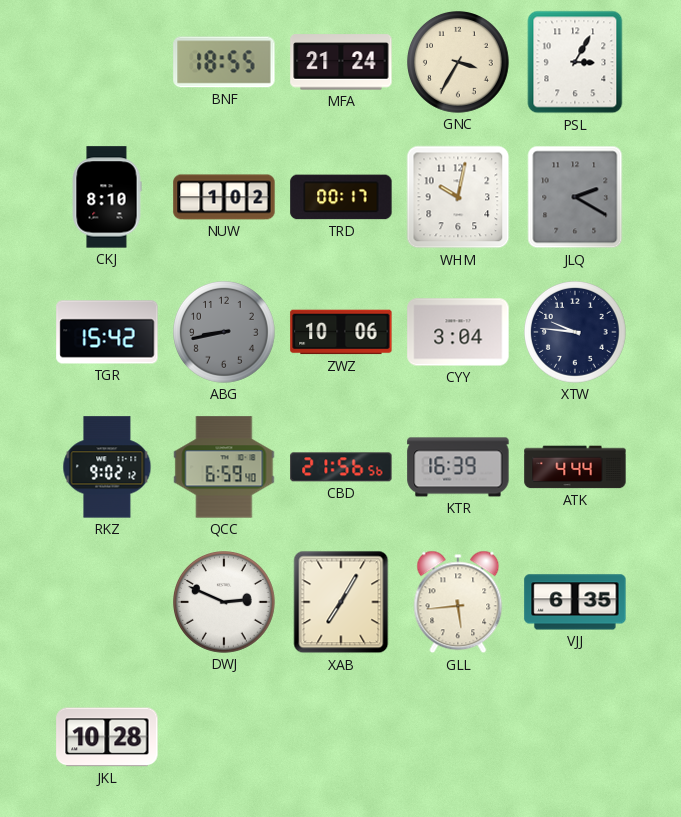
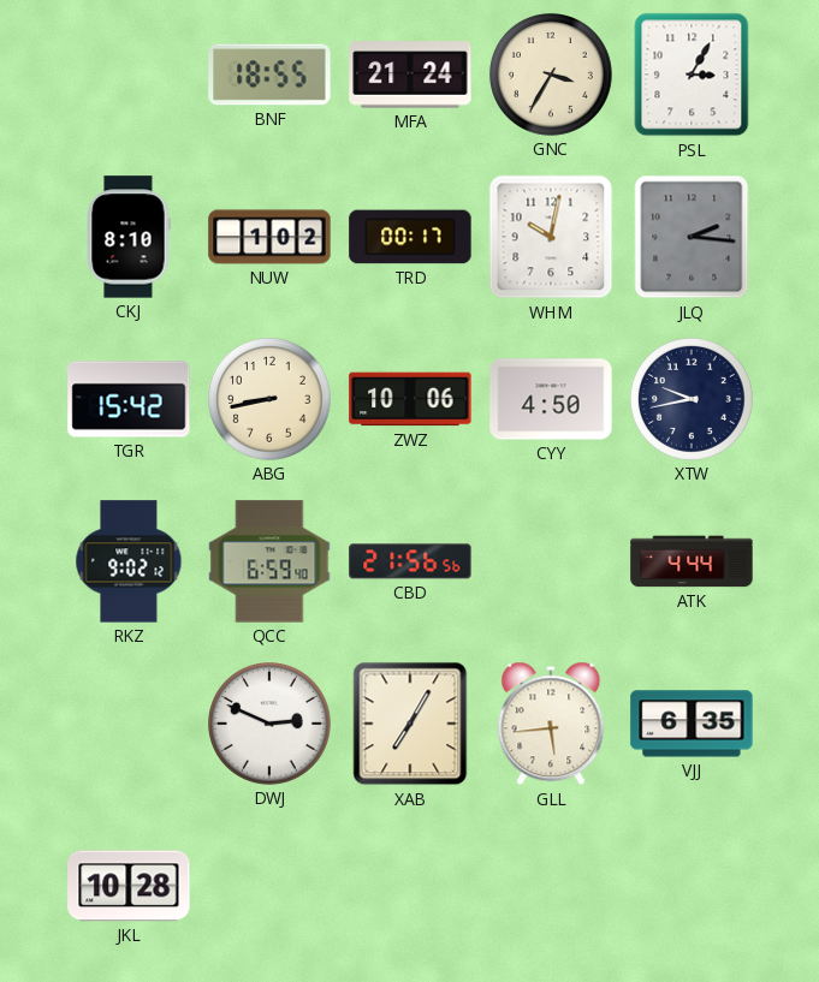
JLQ: 2:20 -> 2:16 (692, 237)
ABG dial: grey -> cream (271, 400)
CYY: 3:04 -> 4:50 (551, 399)
XTW: 9:46 -> 9:43 (693, 400)
KTR: 16:39 -> none (458, 467)
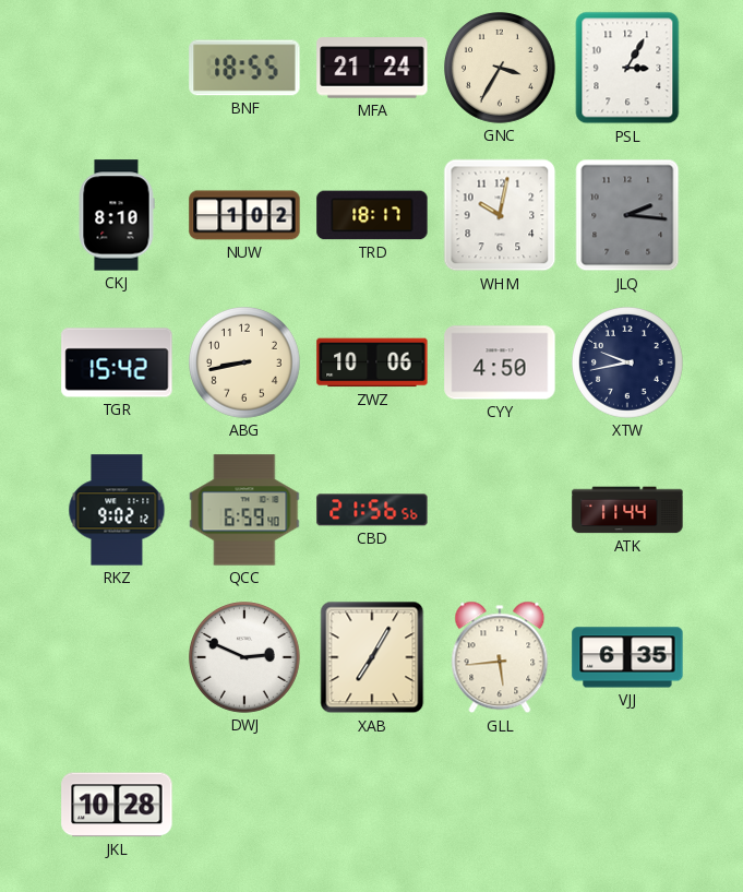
TRD: 00:17 -> 18:17 (372, 215)
ATK: 4:44 -> 11:44 (627, 510)
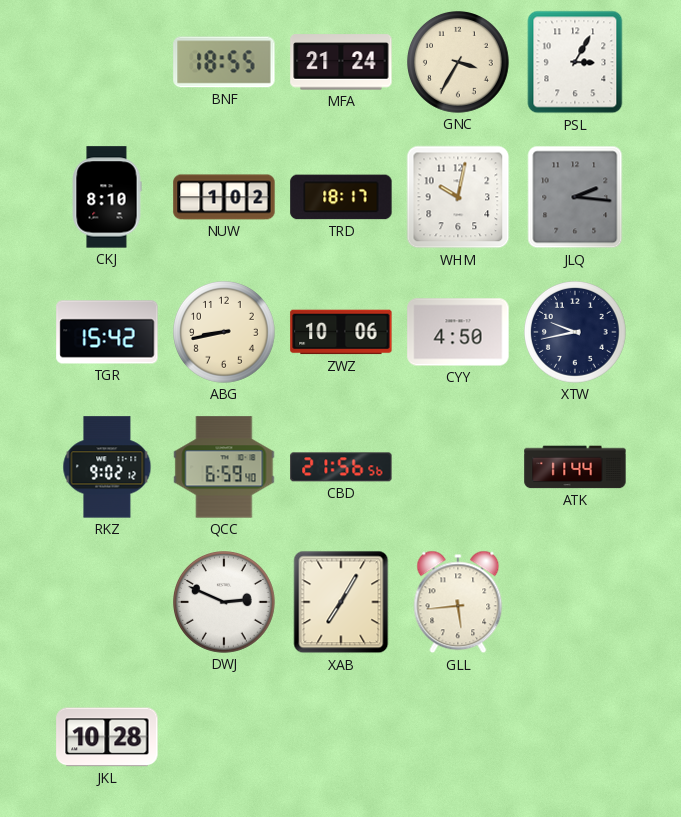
VJJ: 6:35 -> none (627, 657)
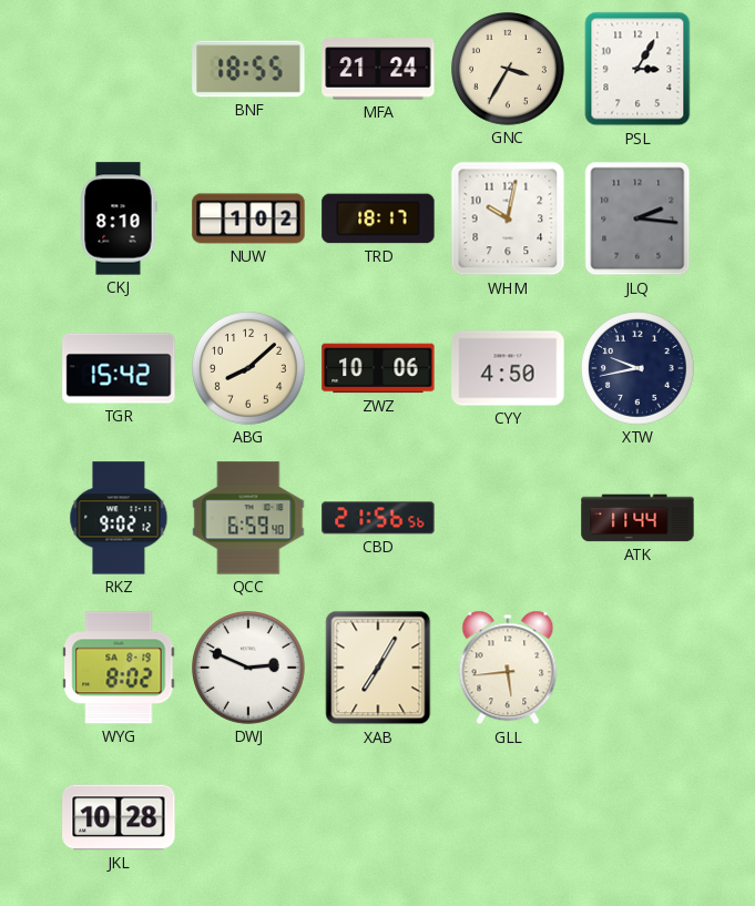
ABG: 8:43 -> 8:08 (249, 369)
WYG: none -> 8:02 (119, 668)
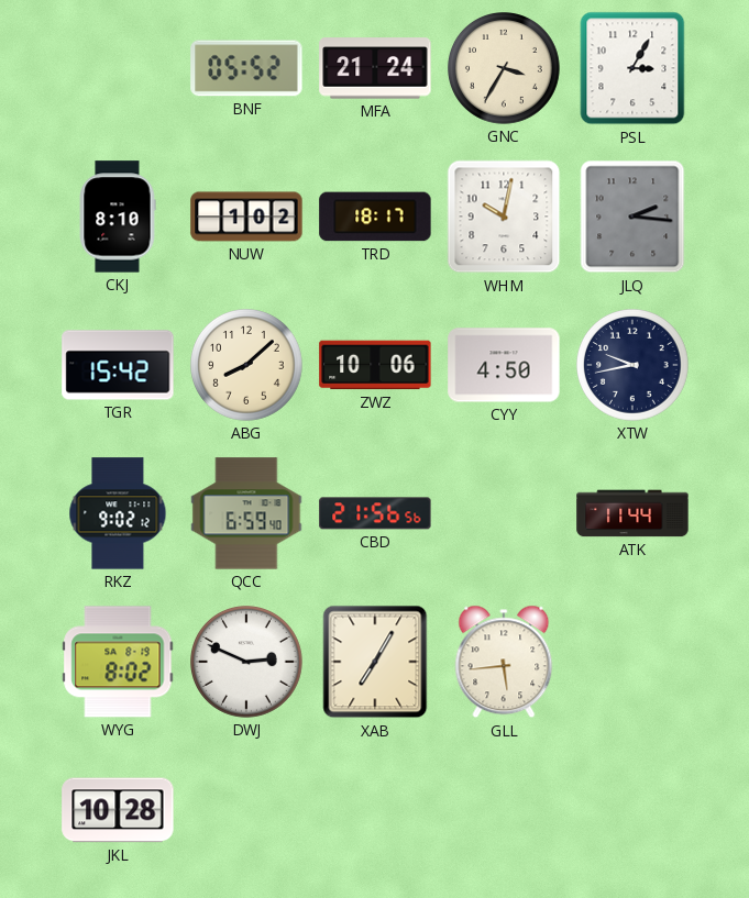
BNF: 18:55 -> 05:52 (246, 68)
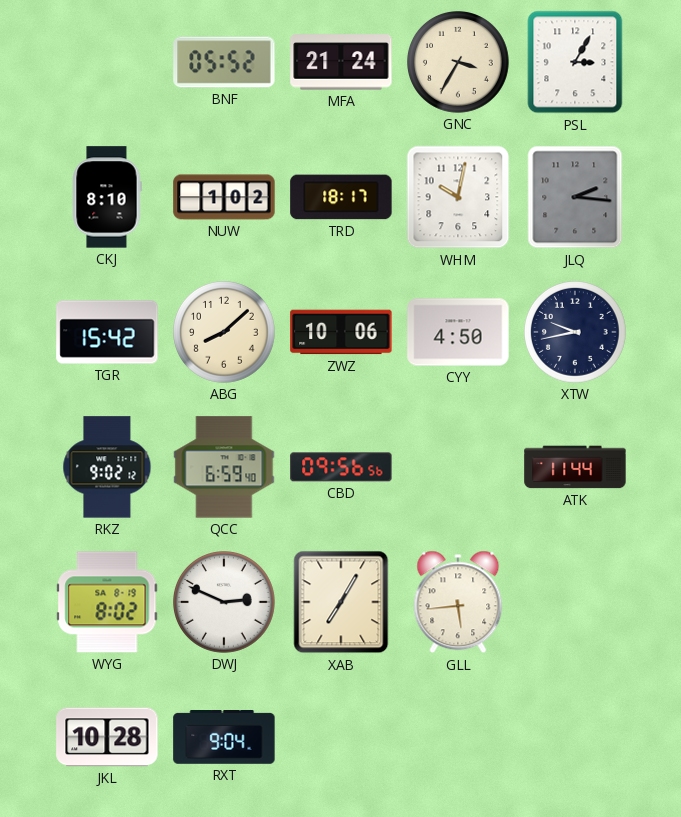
CBD: 21:56 -> 09:56 (341, 467)
RXT: none -> 9:04 (224, 738)
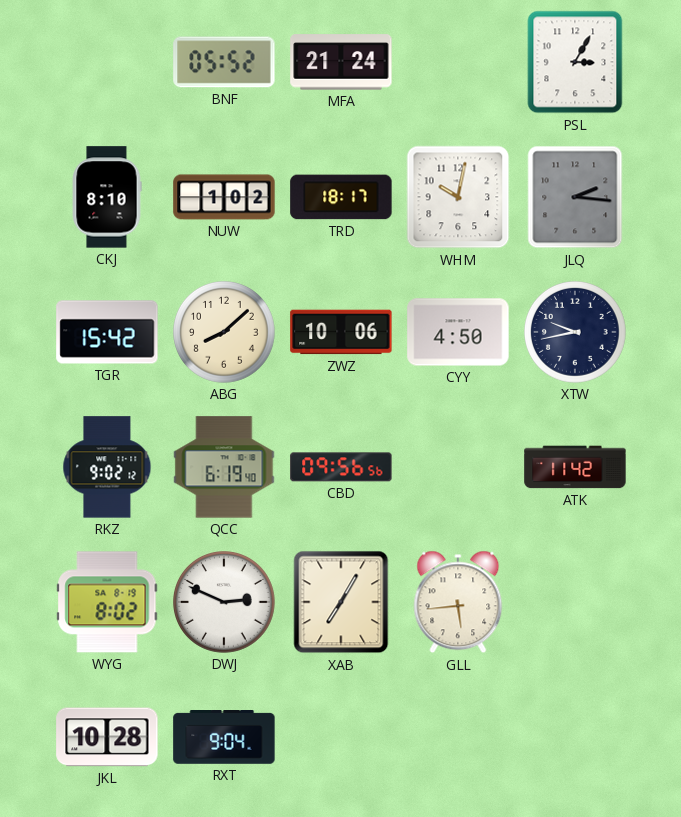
GNC: 3:35 -> none (459, 63)
QCC: 6:59 -> 6:19 (224, 467)
ATK: 11:44 -> 11:42 (575, 467)
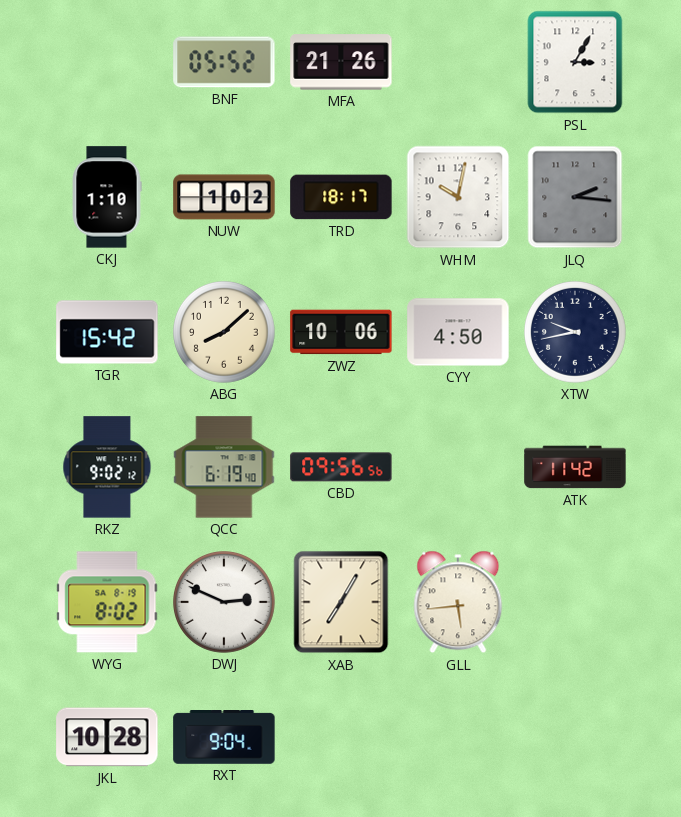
MFA: 21:24 -> 21:26 (341, 62)
CKJ: 8:10 -> 1:10 (107, 197)
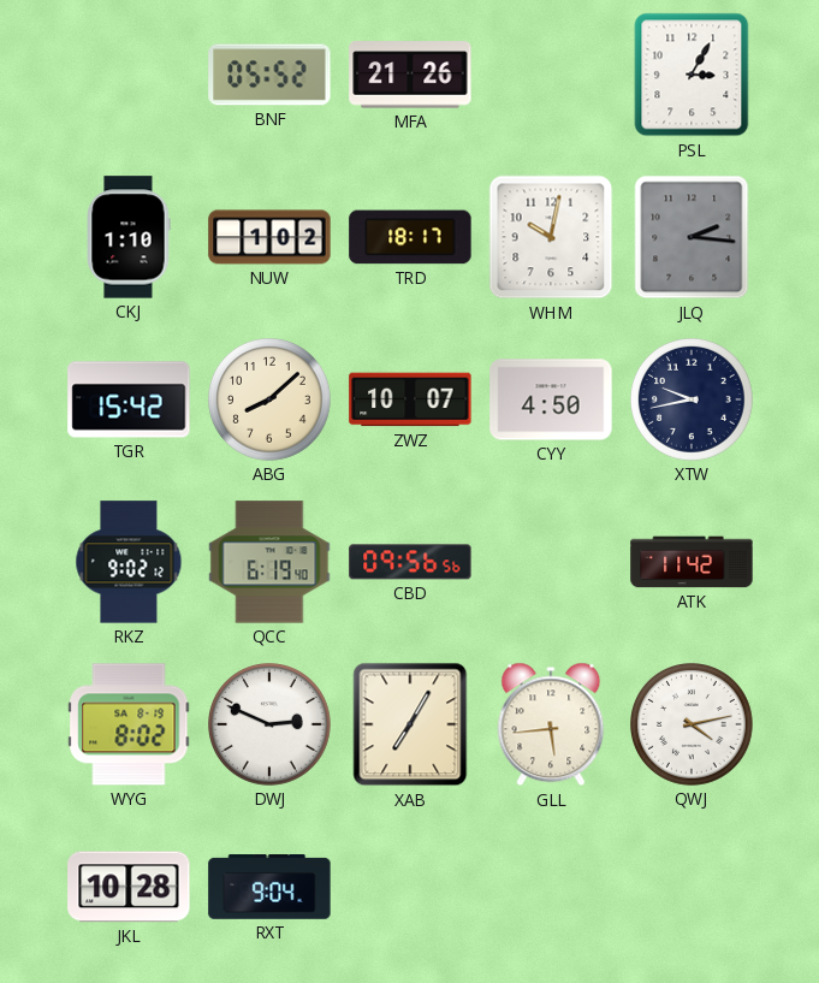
ZWZ: 10:06 -> 10:07 (410, 399)
QWJ: none -> 4:13 (693, 726)
